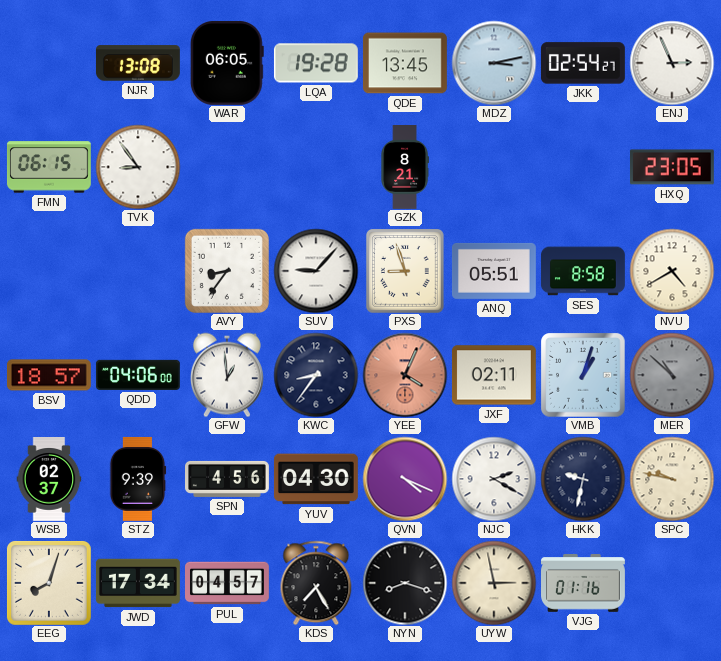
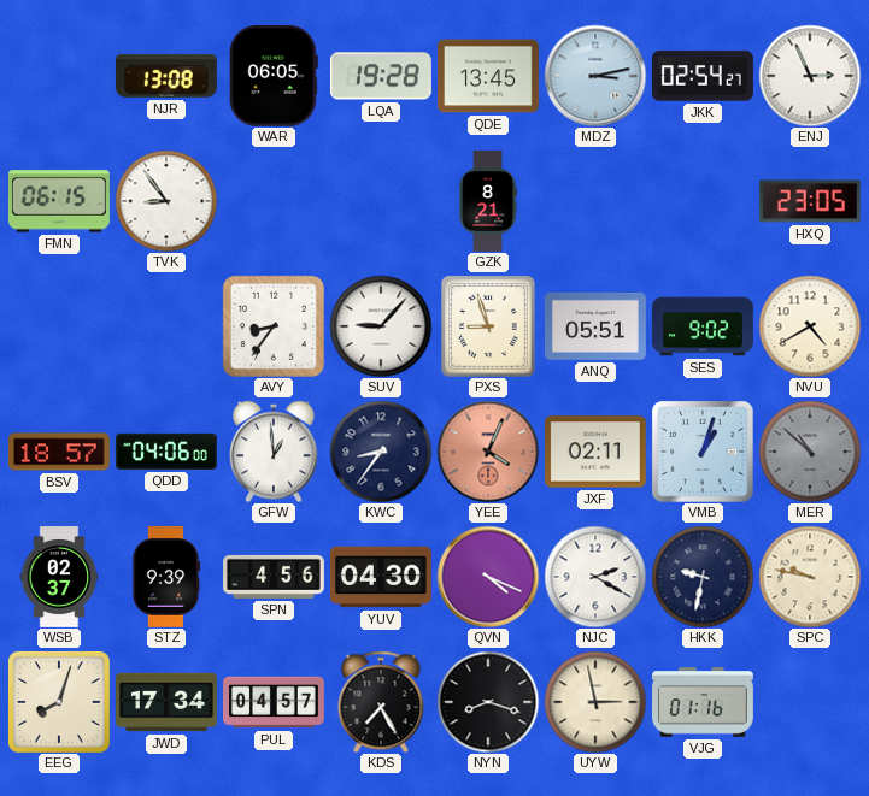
SES: 8:58 -> 9:02 (704, 326)
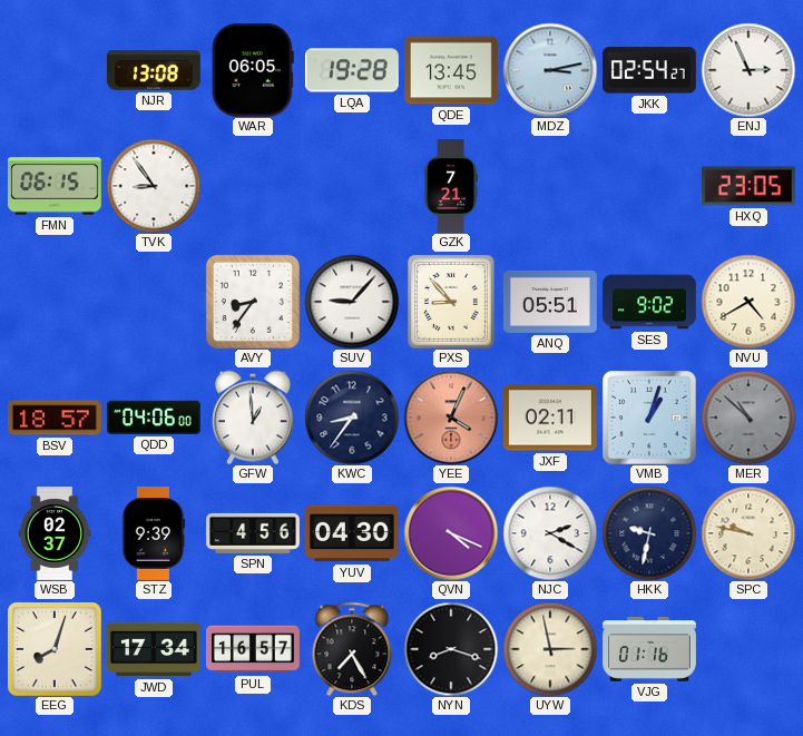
GZK: 8:21 -> 7:21 (451, 187)
PXS: 8:57 -> 8:53 (452, 302)
PUL: 04:57 -> 16:57 (254, 649)
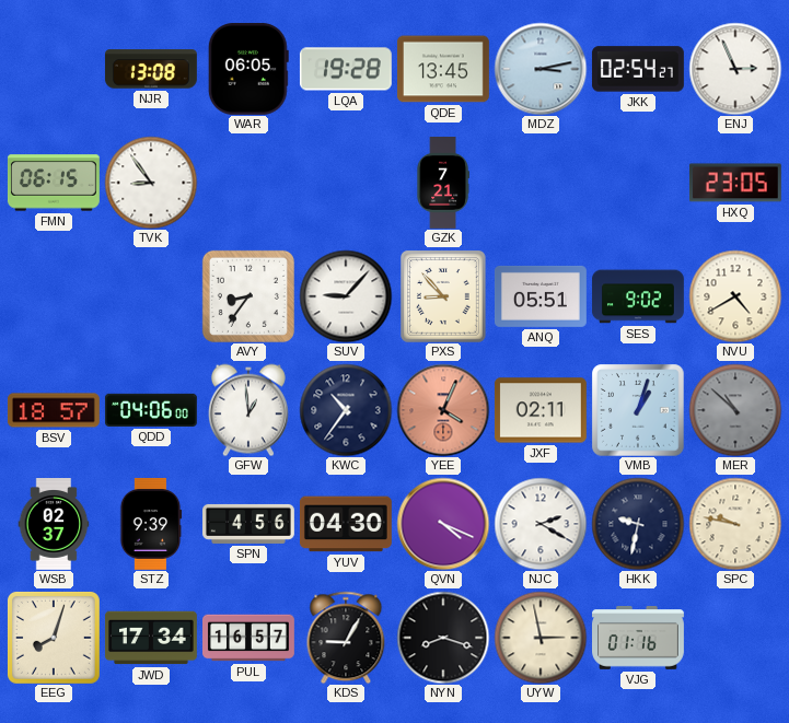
KWC: 8:36 -> 10:36 (346, 410)
KDS: 7:25 -> 9:05 (346, 638)
